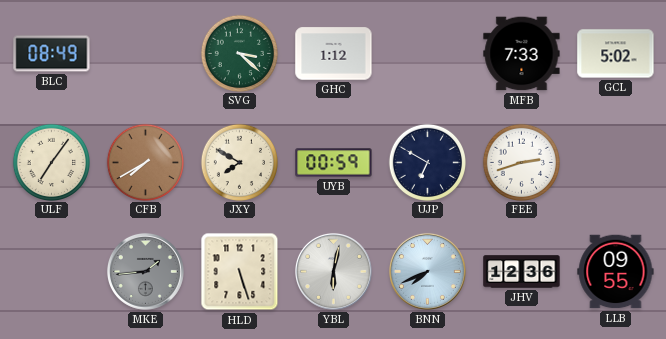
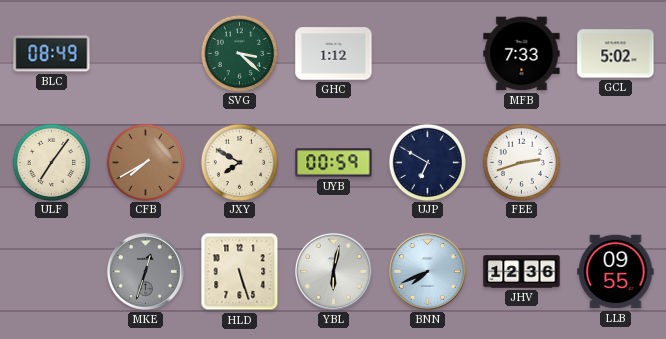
MKE: 1:44 -> 12:33 (145, 271)
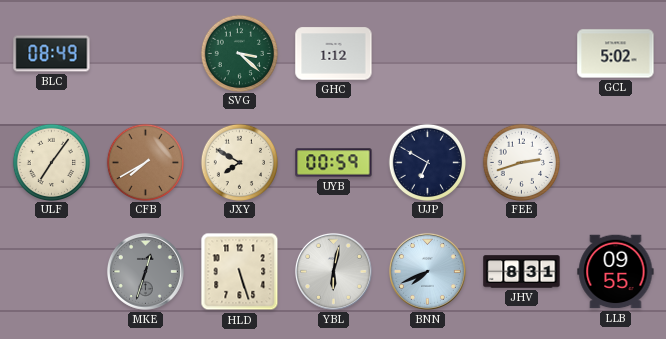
MFB: 7:33 -> none (522, 54)
JHV: 12:36 -> 8:31 (522, 272)
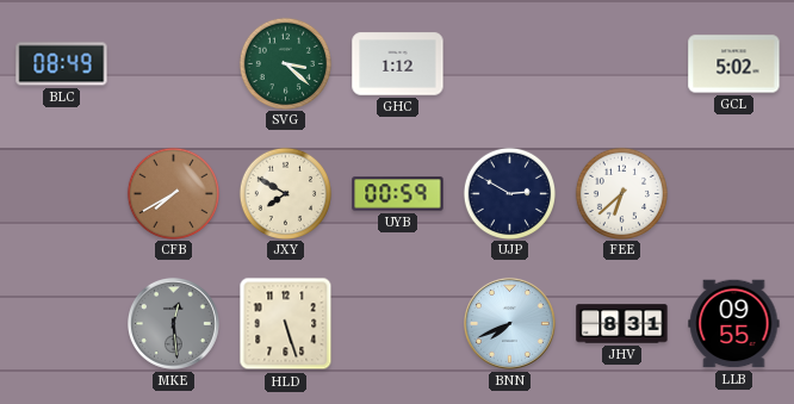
ULF: 7:06 -> none (51, 162)
UJP: 6:50 -> 2:50 (509, 193)
FEE: 2:42 -> 6:38 (621, 193)
MKE: 12:33 -> 12:29 (173, 323)
YBL: 6:02 -> none (333, 271)
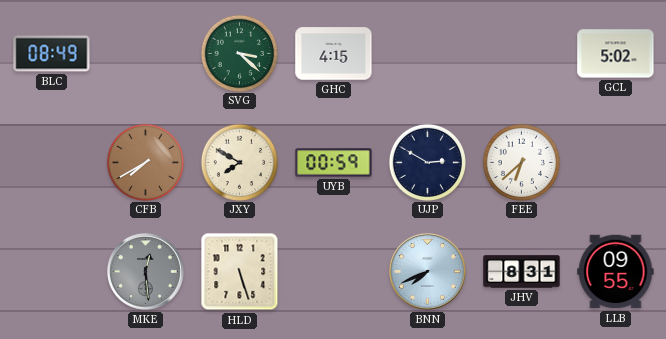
GHC: 1:12 -> 4:15 (334, 54)
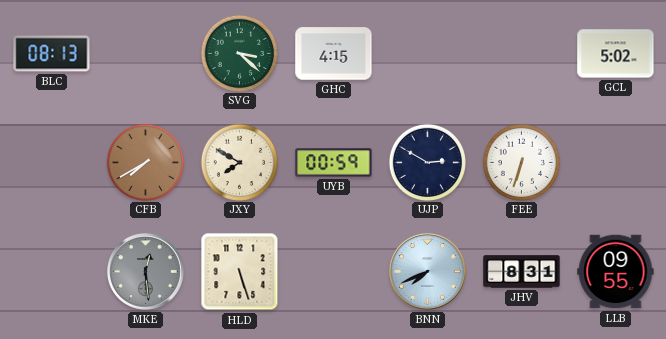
BLC: 08:49 -> 08:13 (52, 54)
FEE: 6:38 -> 6:33 (521, 162)
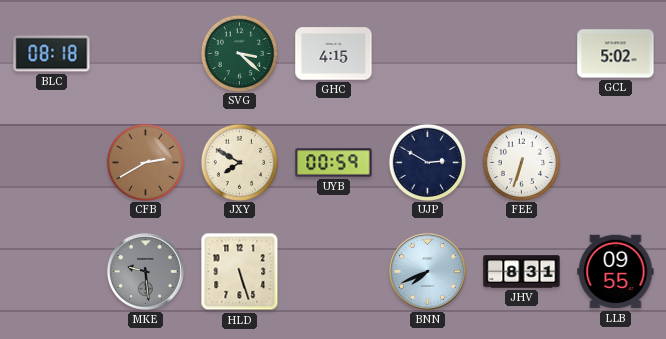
BLC: 08:13 -> 08:18 (52, 54)
CFB: 7:40 -> 2:40 (145, 162)
MKE: 12:29 -> 9:29 (145, 271)
